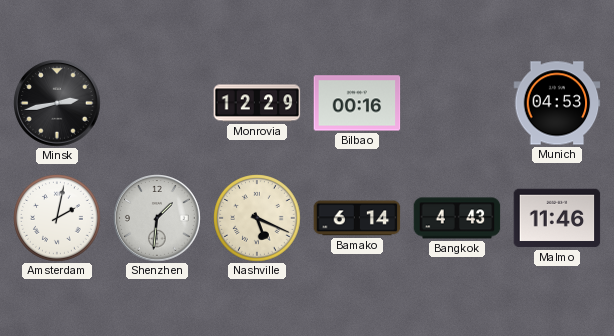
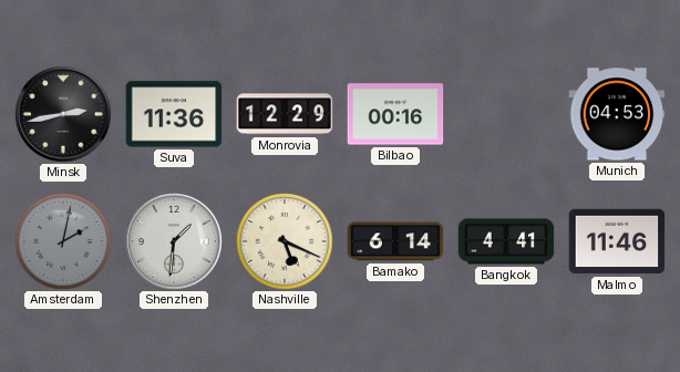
Suva: none -> 11:36 (174, 114)
Amsterdam dial: white -> grey (64, 242)
Bangkok: 4:43 -> 4:41 (506, 241)
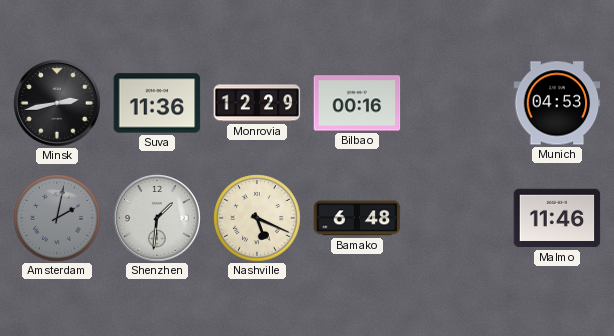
Bamako: 6:14 -> 6:48 (357, 218)
Bangkok: 4:41 -> none (506, 241)
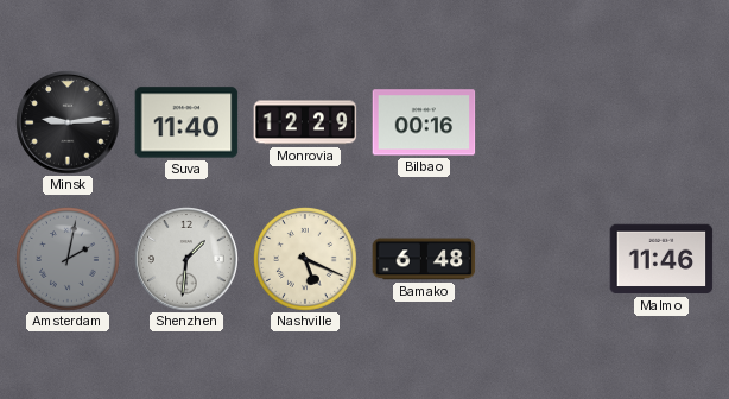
Minsk: 2:43 -> 9:14 (68, 122)
Suva: 11:36 -> 11:40 (186, 122)
Munich: 04:53 -> none (557, 103)
